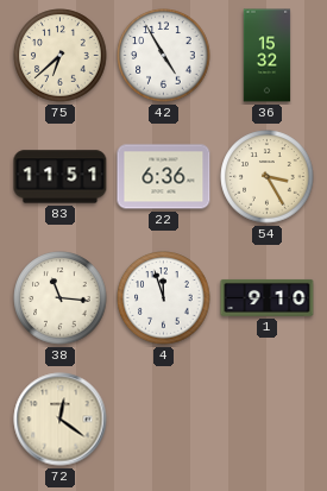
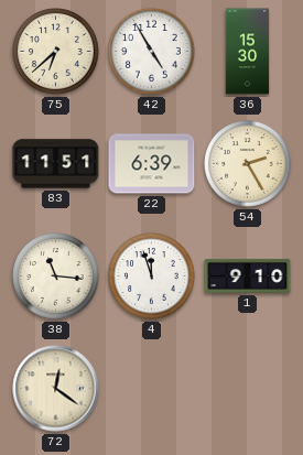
36: 15:32 -> 15:30 (248, 52)
22: 6:36 -> 6:39 (152, 164)
54: 3:25 -> 2:25 (248, 164)
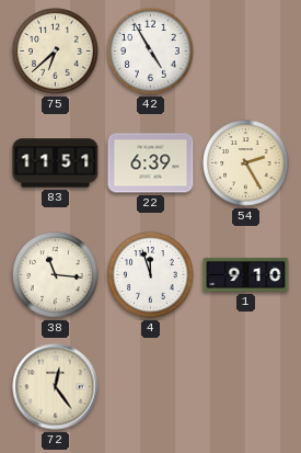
36: 15:30 -> none (248, 52)
72: 12:21 -> 12:24 (56, 387)
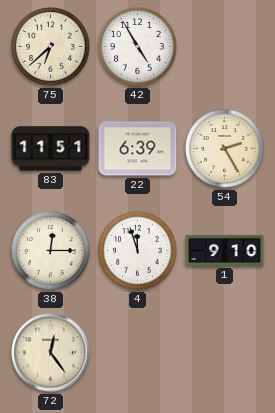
38: 11:16 -> 12:15 (51, 251)
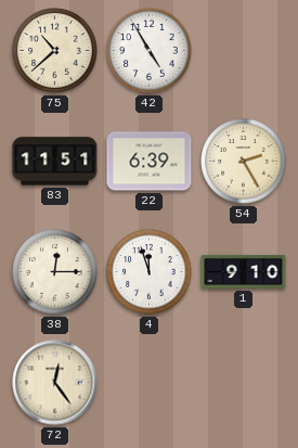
75: 6:38 -> 10:38 (55, 51)
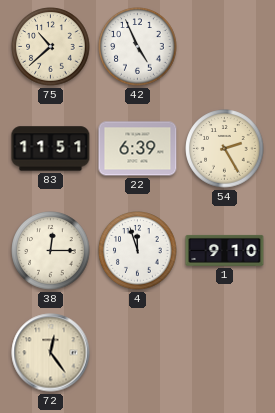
42: 4:55 -> 4:56 (138, 47)
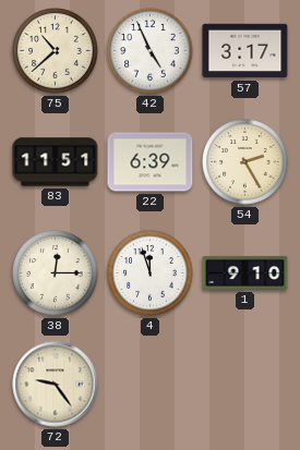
57: none -> 3:17 (245, 51)
72: 12:24 -> 9:24 (56, 385)
